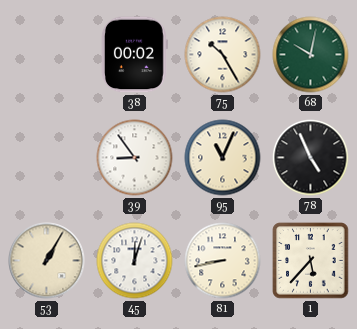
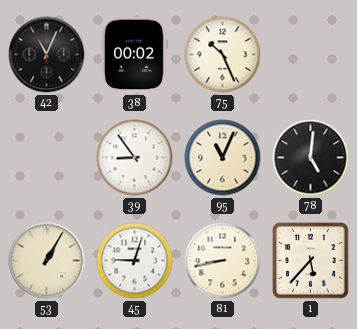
42: none -> 11:04 (47, 55)
75: 10:25 -> 10:26 (223, 55)
68: 10:02 -> none (311, 55)
78: 4:56 -> 5:01 (311, 158)
45: 12:03 -> 9:03 (135, 261)
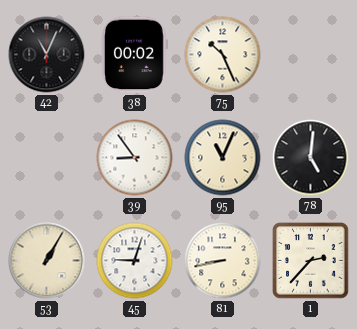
1: 5:37 -> 2:37 (311, 261)
